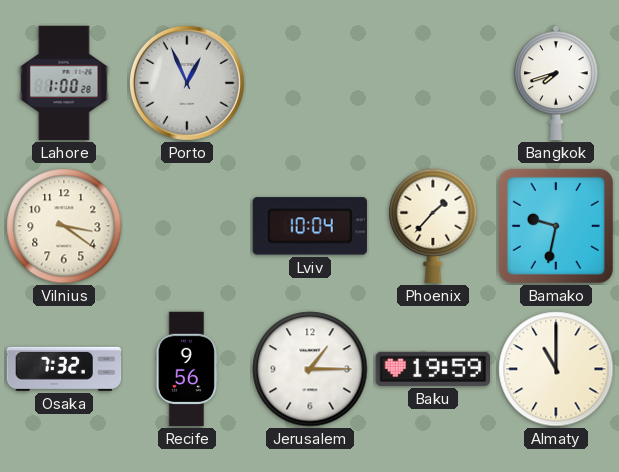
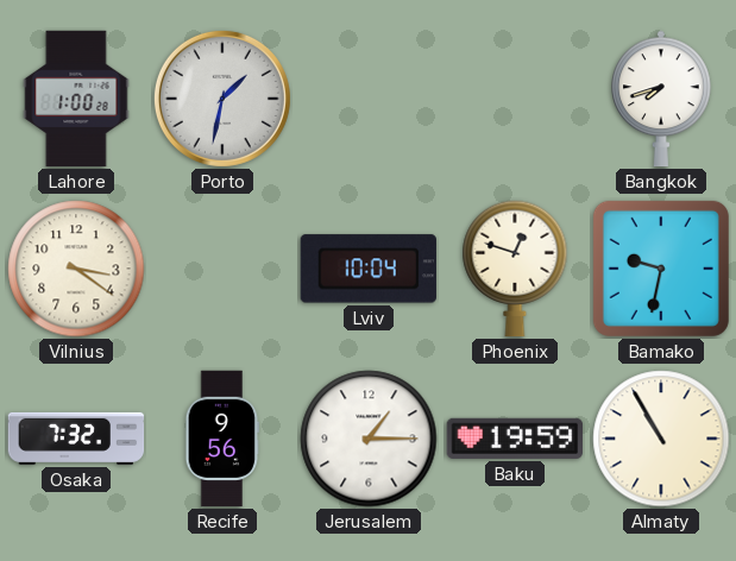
Porto: 12:56 -> 1:32 (222, 99)
Phoenix: 1:37 -> 12:48 (515, 269)
Almaty: 11:00 -> 10:55 (661, 439)
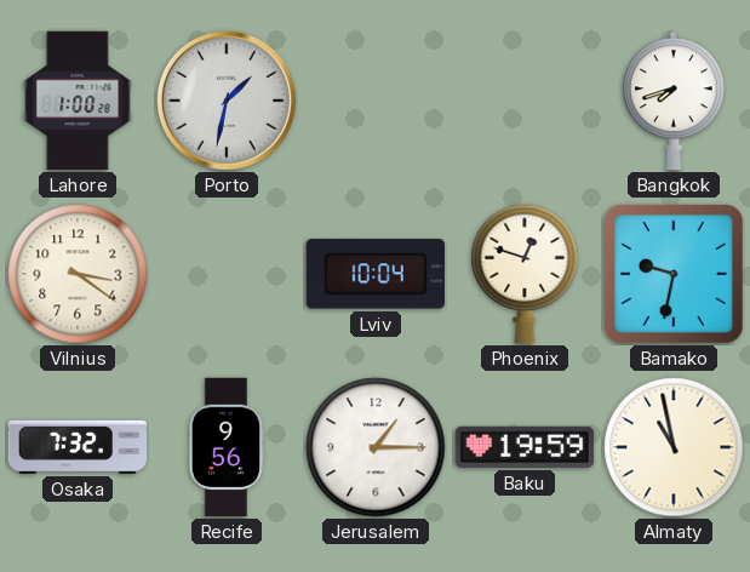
Almaty: 10:55 -> 10:58 (674, 447)
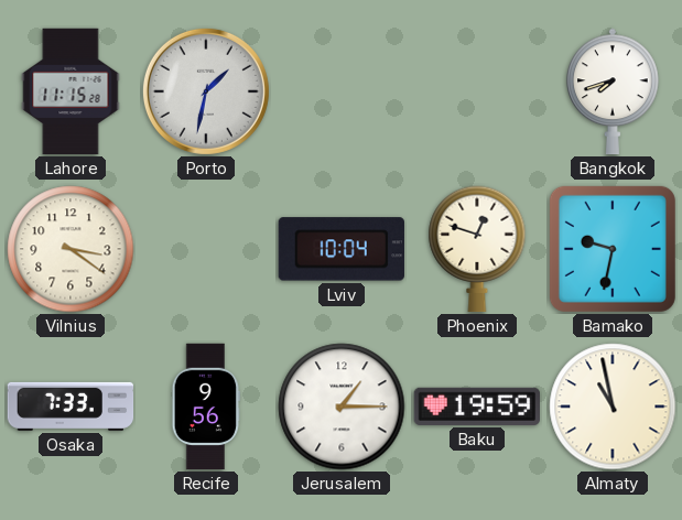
Lahore: 1:00 -> 11:15 (71, 91)
Osaka: 7:32 -> 7:33 (71, 407)
